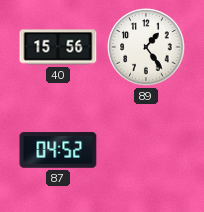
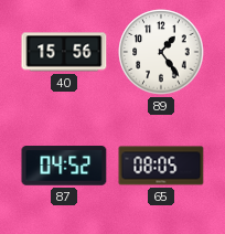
65: none -> 08:05 (161, 166)
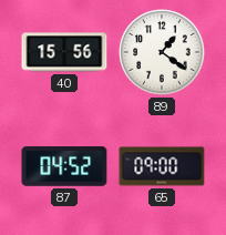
89: 1:24 -> 1:21 (162, 52)
65: 08:05 -> 09:00 (162, 166)
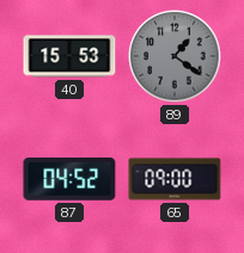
40: 15:56 -> 15:53 (69, 56)
89 dial: white -> grey (175, 56)
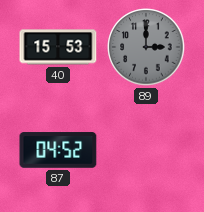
89: 1:21 -> 3:00 (146, 47)
65: 09:00 -> none (175, 179)
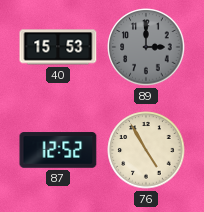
87: 04:52 -> 12:52 (58, 150)
76: none -> 4:55 (146, 150)
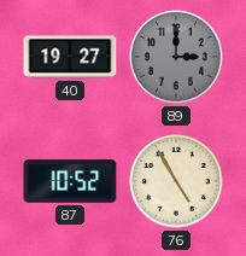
40: 15:53 -> 19:27 (70, 57)
87: 12:52 -> 10:52 (70, 181)
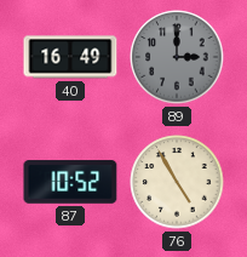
40: 19:27 -> 16:49 (70, 57)
